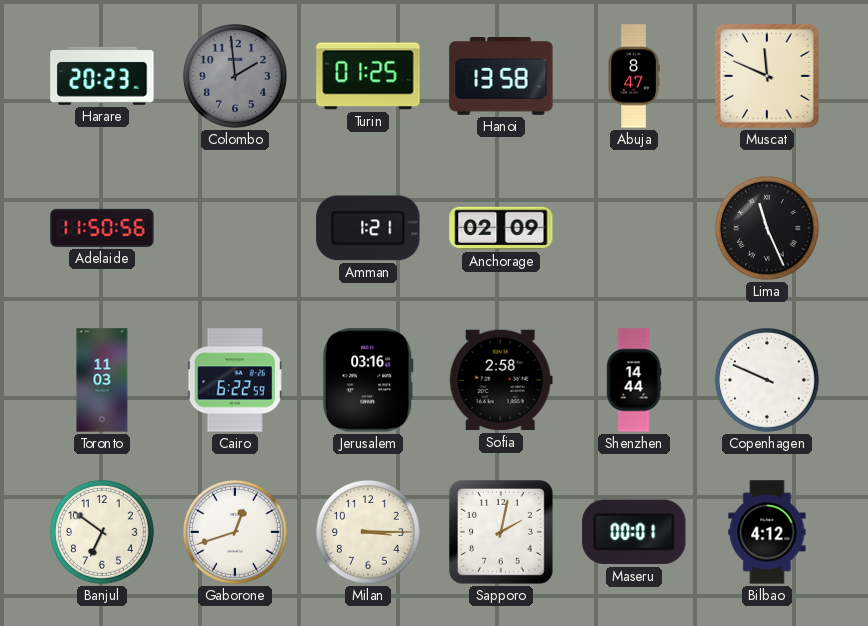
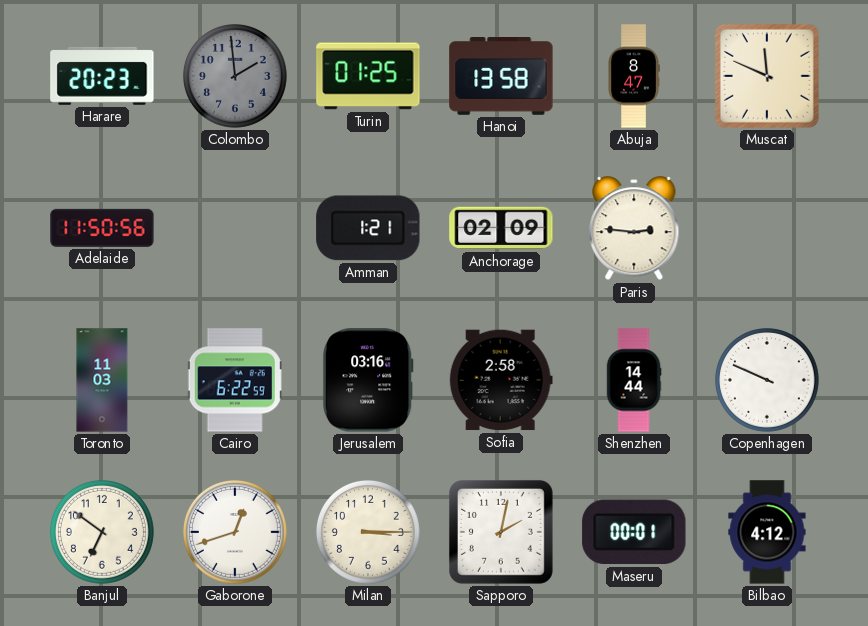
Paris: none -> 2:46 (634, 229)
Lima: 11:26 -> none (767, 228)
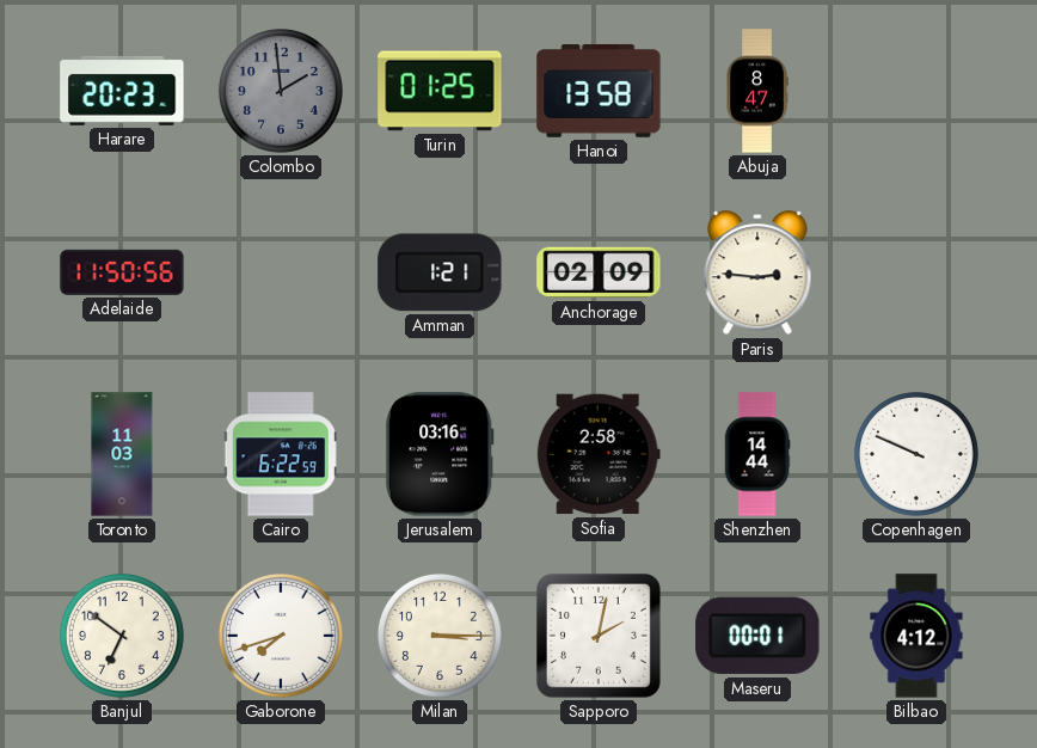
Muscat: 11:49 -> none (767, 76)
Gaborone: 12:42 -> 7:42 (281, 636)
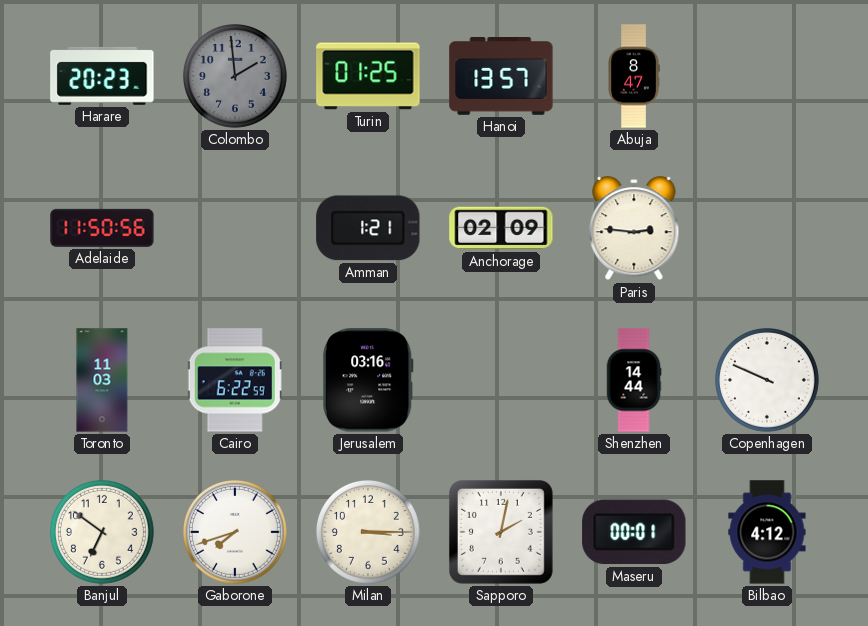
Hanoi: 13:58 -> 13:57 (501, 77)
Sofia: 2:58 -> none (599, 454)
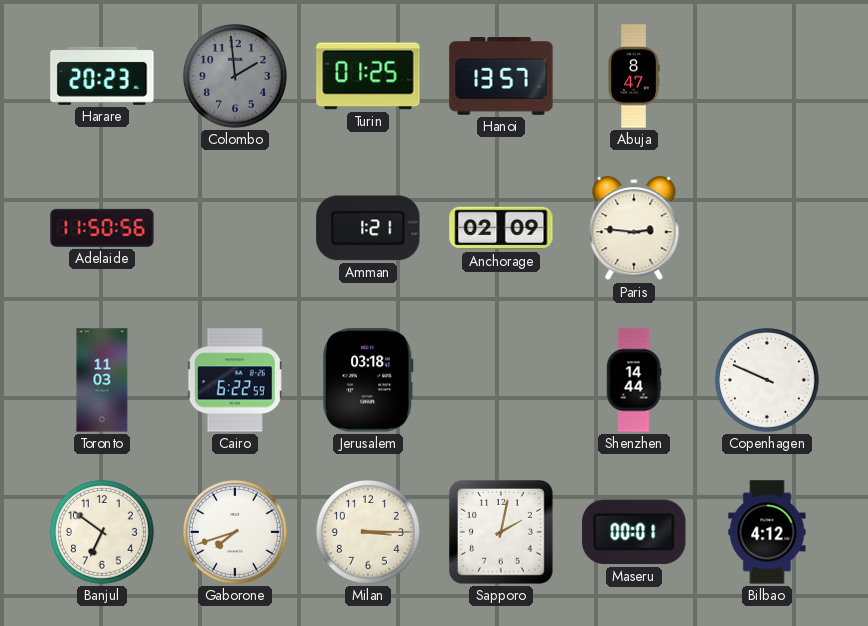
Jerusalem: 03:16 -> 03:18 (368, 380)
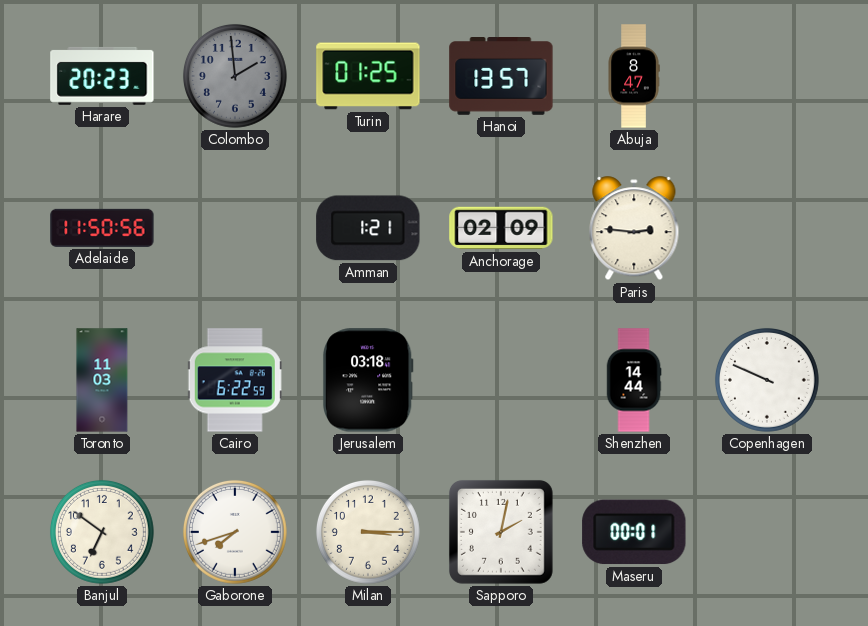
Bilbao: 4:12 -> none (767, 532)
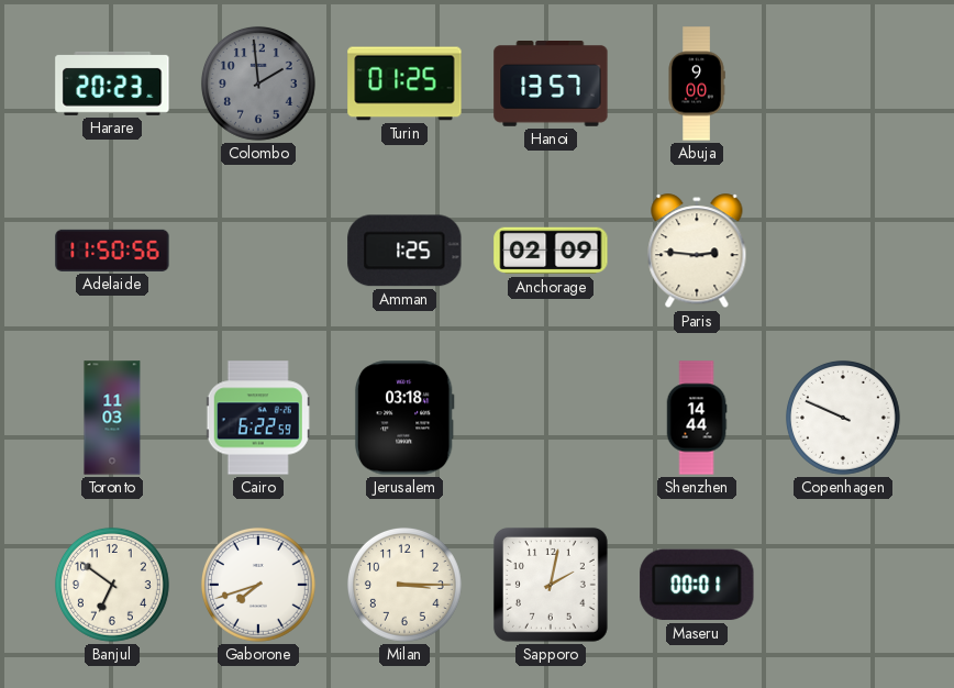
Abuja: 8:47 -> 9:00 (697, 84)
Amman: 1:21 -> 1:25 (404, 251)
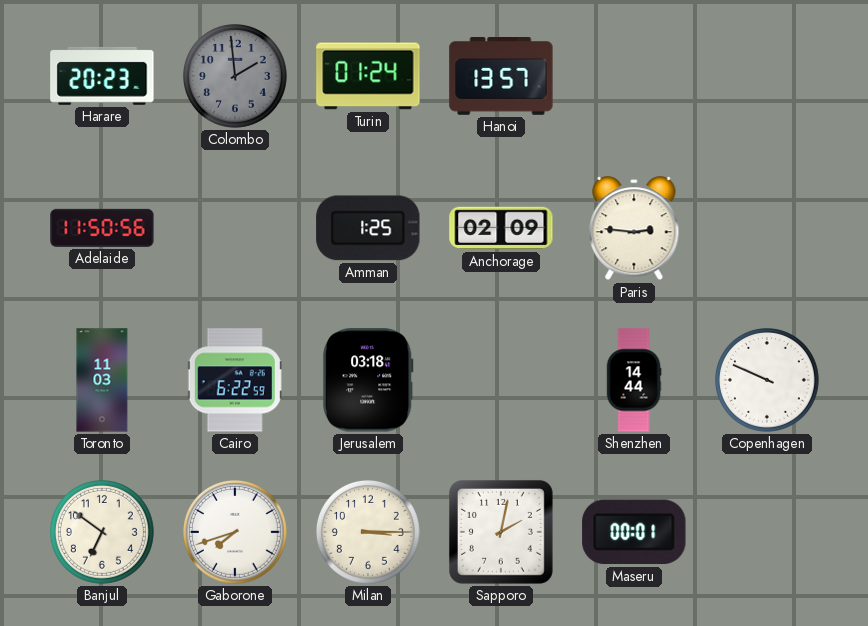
Turin: 01:25 -> 01:24 (368, 76)
Abuja: 9:00 -> none (697, 84)
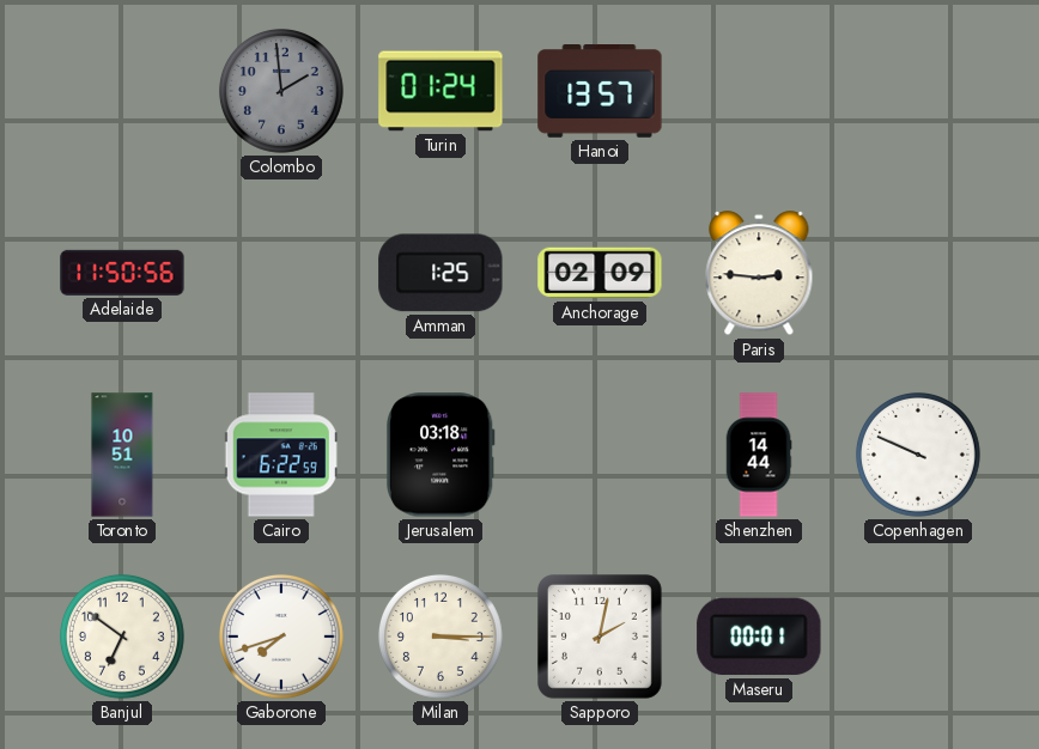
Harare: 20:23 -> none (102, 76)
Toronto: 11:03 -> 10:51 (122, 455)
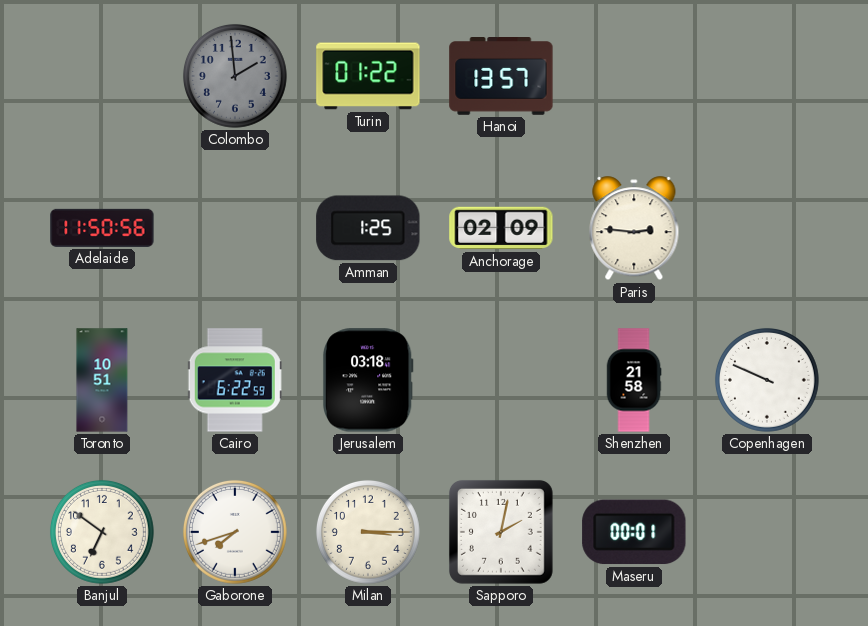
Turin: 01:24 -> 01:22 (368, 76)
Shenzhen: 14:44 -> 21:58 (634, 380)
